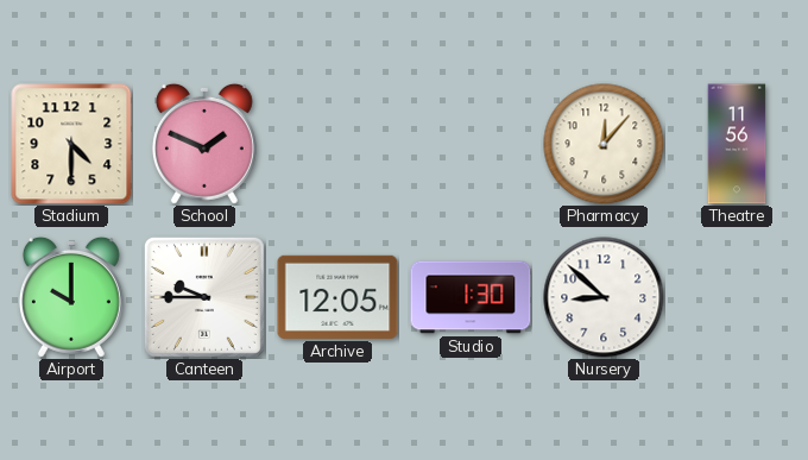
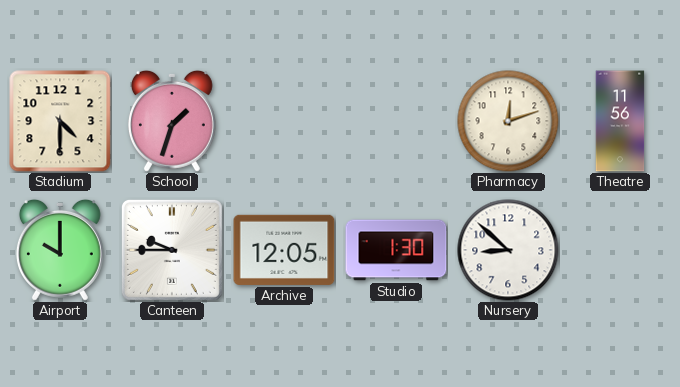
School: 1:49 -> 1:33 (172, 121)
Pharmacy: 12:07 -> 12:12 (508, 121)
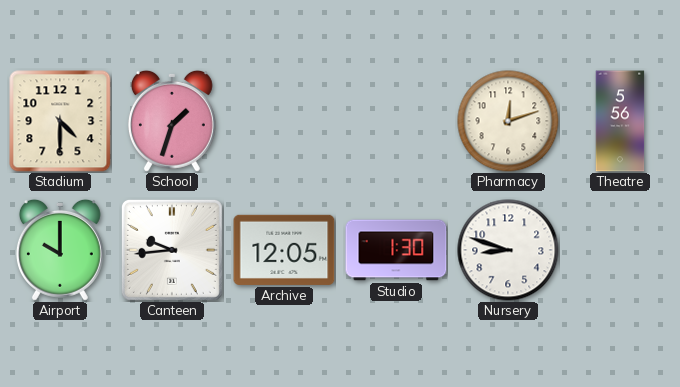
Theatre: 11:56 -> 5:56 (620, 121)
Canteen: 9:45 -> 9:44 (172, 250)
Nursery: 8:52 -> 8:48 (508, 250)
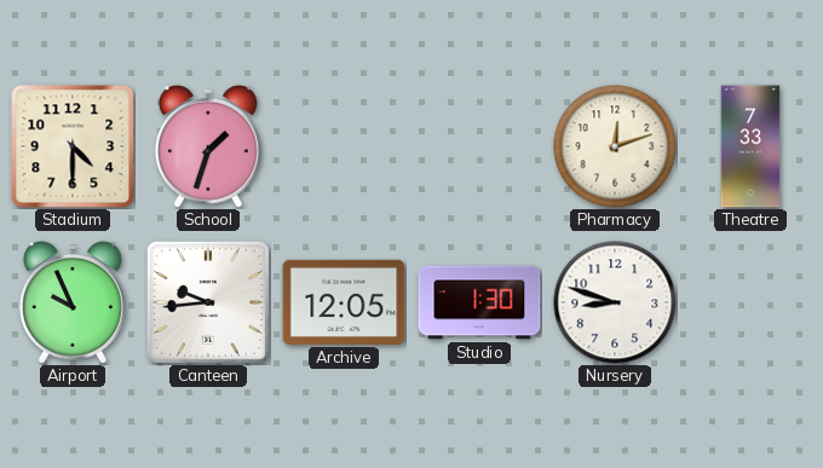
Theatre: 5:56 -> 7:33 (750, 146)
Airport: 10:00 -> 9:56 (73, 302)
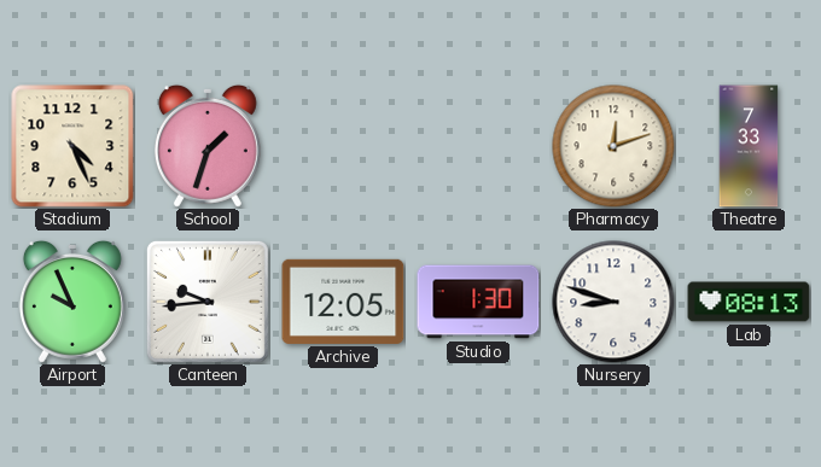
Stadium: 4:30 -> 4:26 (72, 146)
Lab: none -> 08:13 (749, 302)
